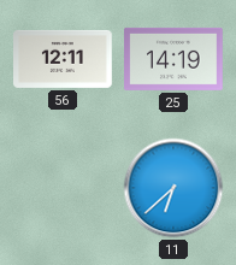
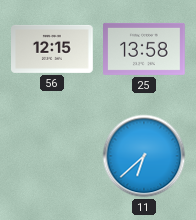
56: 12:11 -> 12:15 (53, 49)
25: 14:19 -> 13:58 (145, 49)
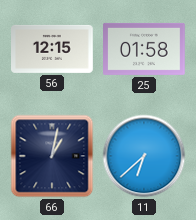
25: 13:58 -> 01:58 (145, 49)
66: none -> 1:02 (52, 156)
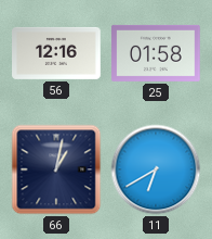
56: 12:15 -> 12:16 (57, 53)
11: 6:38 -> 6:40 (156, 169)
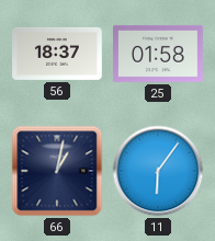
56: 12:16 -> 18:37 (58, 54)
11: 6:40 -> 6:06 (158, 171)
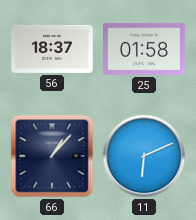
66: 1:02 -> 1:07 (52, 156)
11: 6:06 -> 6:11 (144, 156)
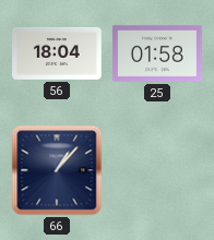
56: 18:37 -> 18:04 (58, 53)
11: 6:11 -> none (144, 156)
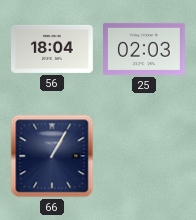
25: 01:58 -> 02:03 (145, 49)
66: 1:07 -> 1:05 (52, 156)
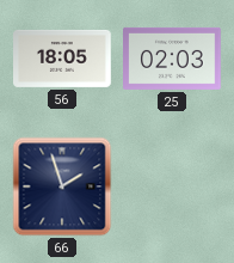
56: 18:04 -> 18:05 (63, 59)
66: 1:05 -> 1:57 (62, 186)
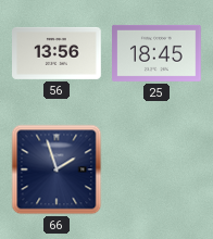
56: 18:05 -> 13:56 (58, 53)
25: 02:03 -> 18:45 (158, 53)
